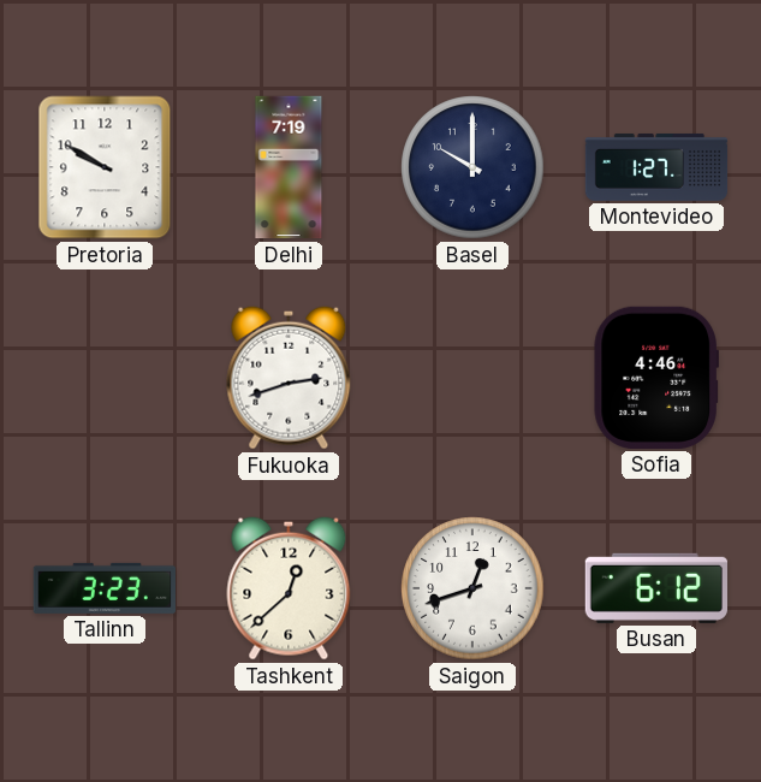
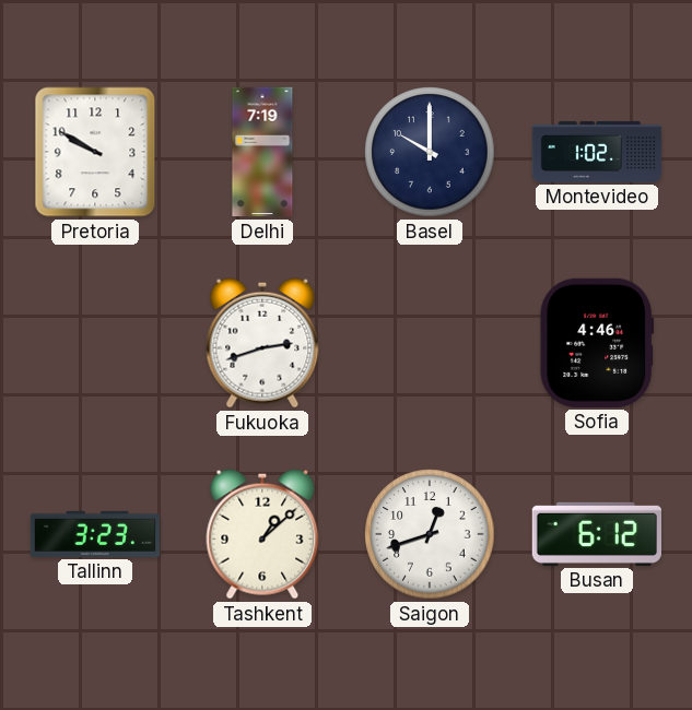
Montevideo: 1:27 -> 1:02 (597, 152)
Tashkent: 12:38 -> 1:08 (262, 534)
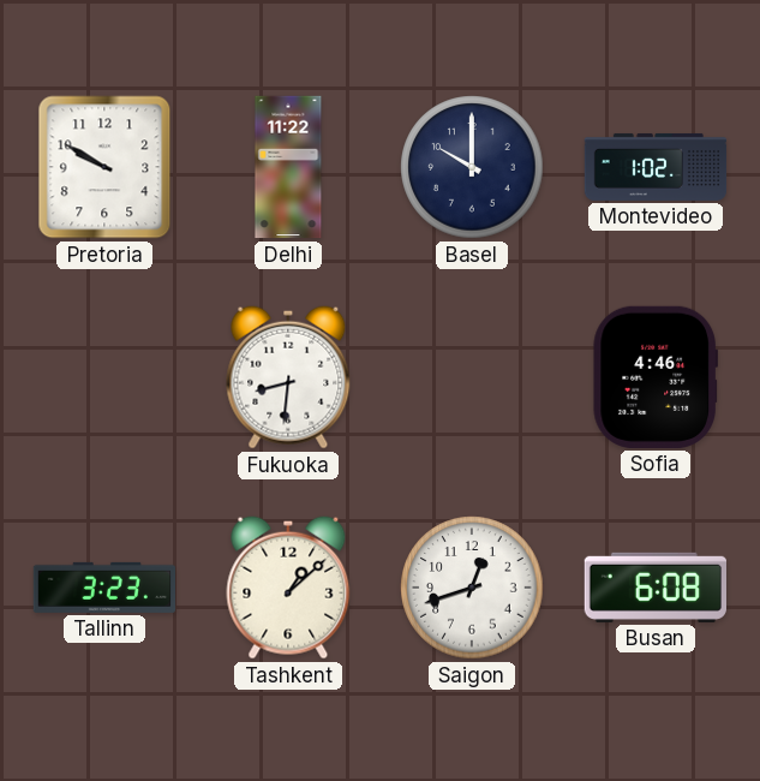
Delhi: 7:19 -> 11:22 (288, 167)
Fukuoka: 2:42 -> 8:31 (288, 377)
Busan: 6:12 -> 6:08 (654, 588)
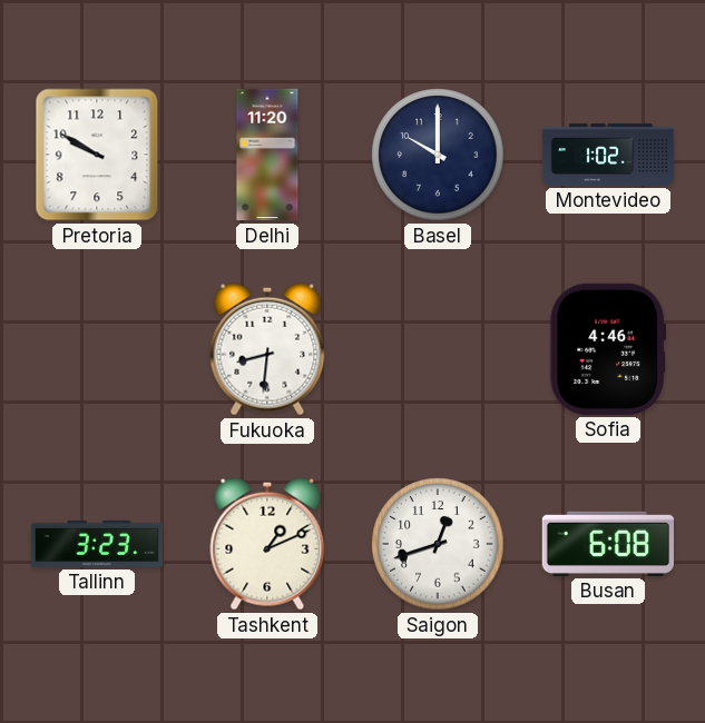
Delhi: 11:22 -> 11:20 (267, 155)
Tashkent: 1:08 -> 1:11 (267, 544)
